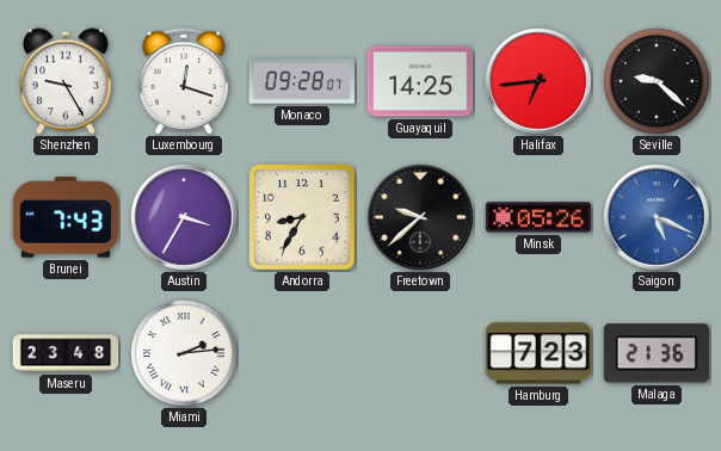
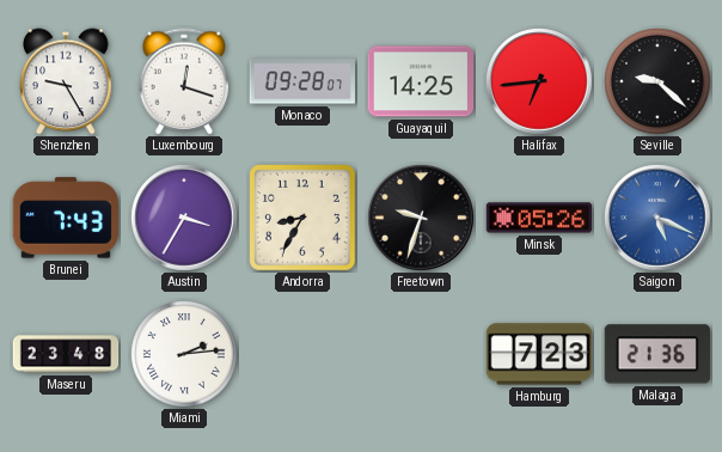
Freetown: 9:38 -> 9:33 (421, 218)
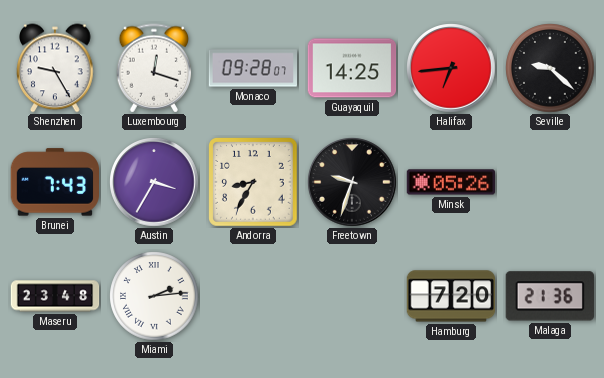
Saigon: 5:19 -> none (657, 218)
Hamburg: 7:23 -> 7:20 (451, 296)
